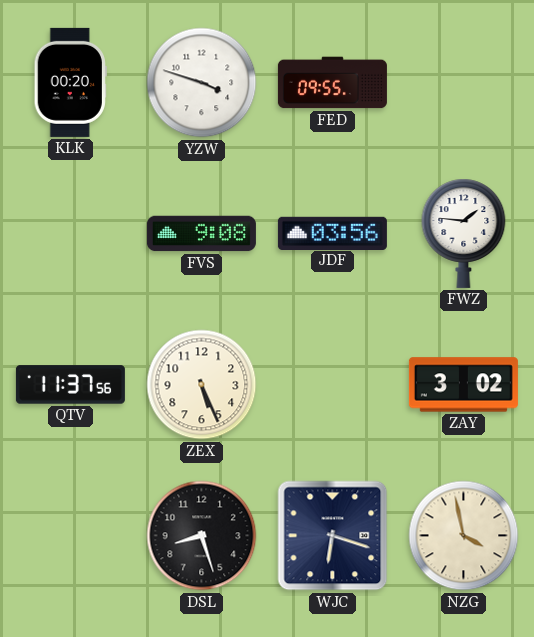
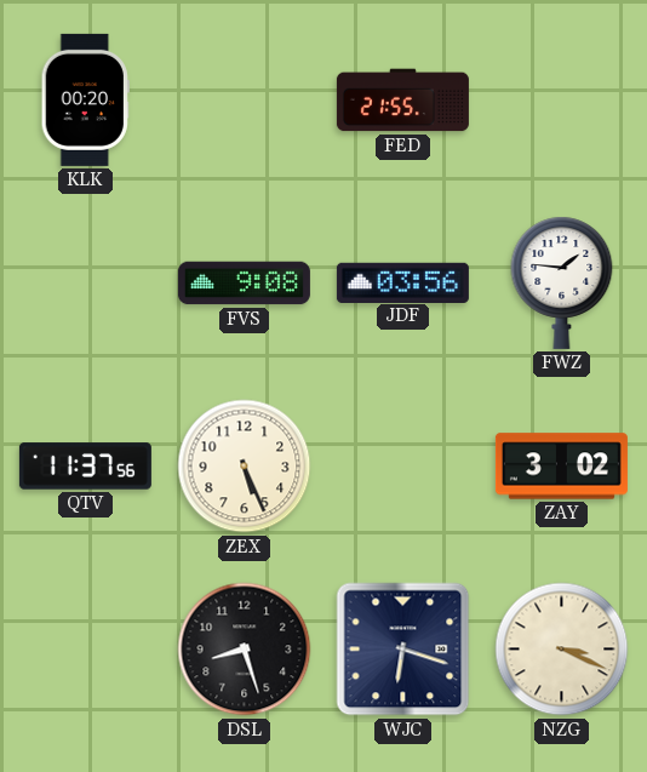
YZW: 3:48 -> none (202, 83)
FED: 09:55 -> 21:55 (402, 101)
NZG: 3:58 -> 3:19 (562, 650)
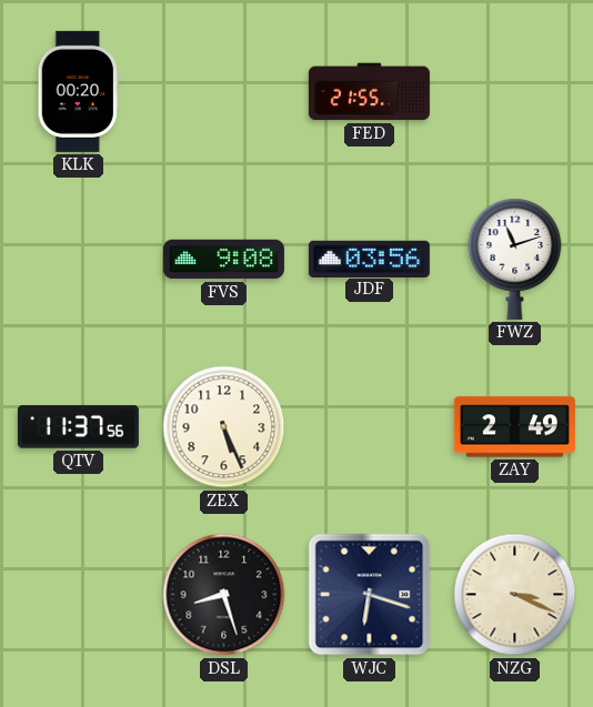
FWZ: 1:46 -> 11:12 (515, 259)
ZAY: 3:02 -> 2:49 (514, 427)
